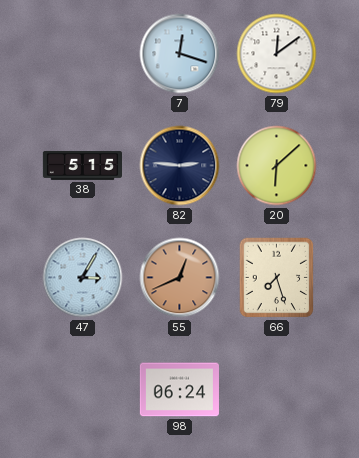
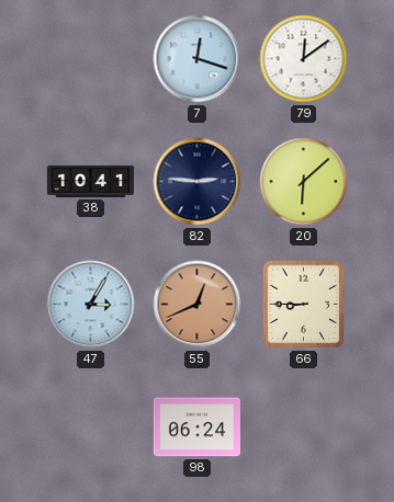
38: 5:15 -> 10:41 (90, 181)
66: 7:27 -> 8:45 (304, 305)
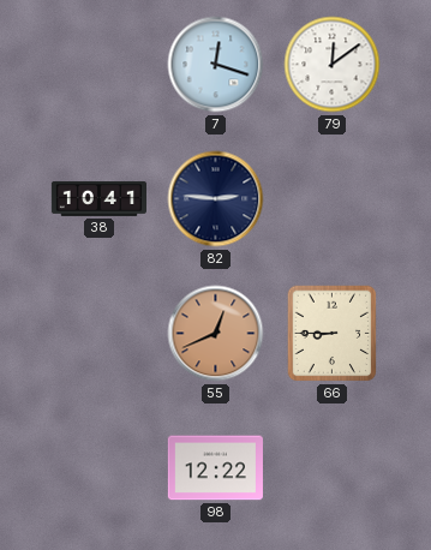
20: 6:08 -> none (304, 182)
47: 3:05 -> none (91, 305)
98: 06:24 -> 12:22 (215, 468)
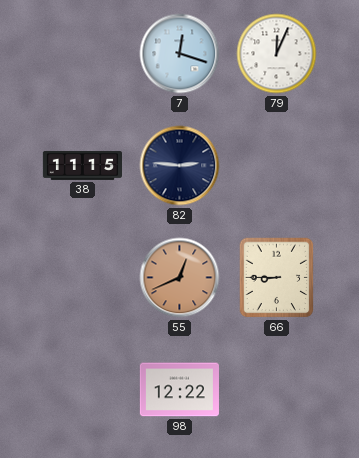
79: 12:09 -> 12:04 (277, 54)
38: 10:41 -> 11:15 (82, 165)
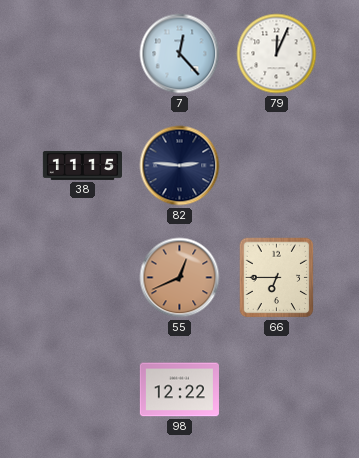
7: 12:18 -> 12:23 (180, 54)
66: 8:45 -> 6:45 (277, 278)
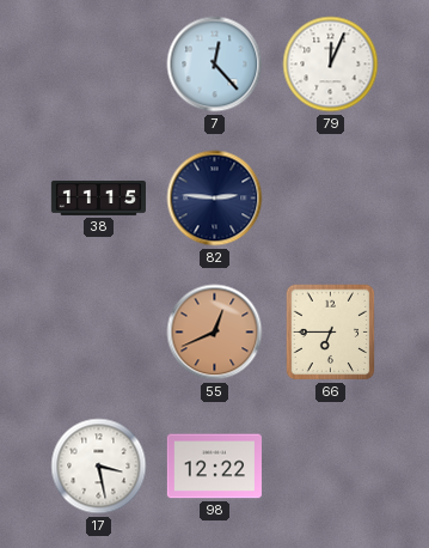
17: none -> 3:28 (99, 467)
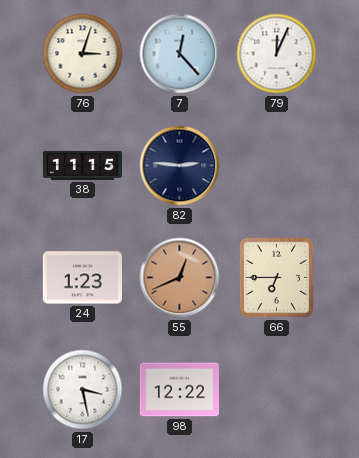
76: none -> 3:03 (83, 54)
24: none -> 1:23 (82, 278)
